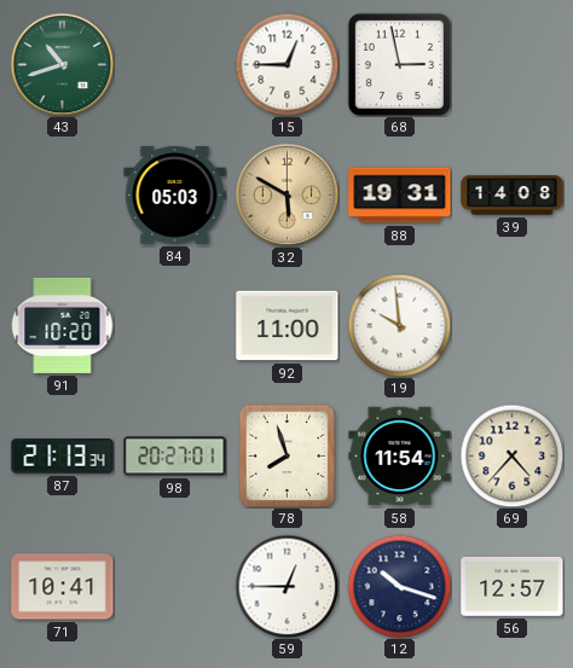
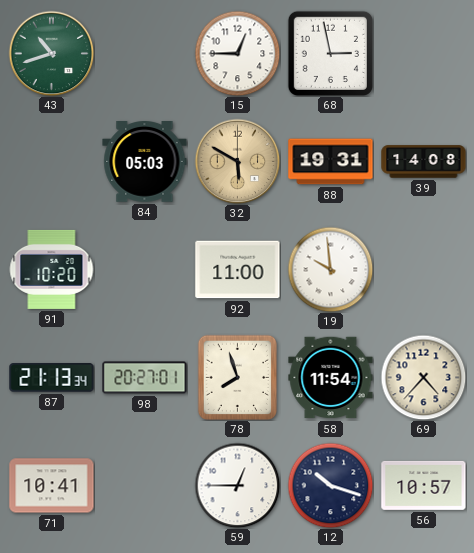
56: 12:57 -> 10:57 (424, 485)
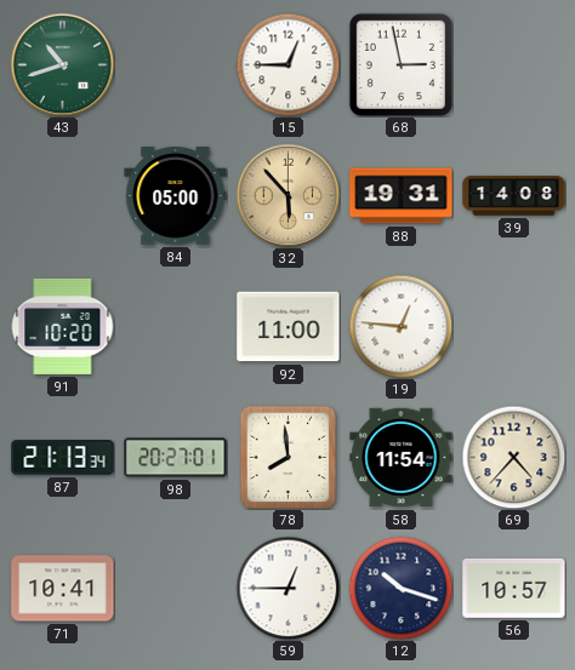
84: 05:03 -> 05:00 (176, 196)
32: 5:50 -> 5:53 (287, 195)
19: 9:59 -> 12:46 (400, 326)
78: 7:57 -> 7:59 (287, 457)
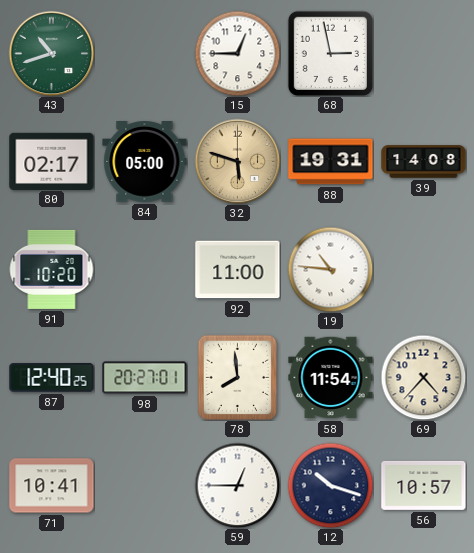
80: none -> 02:17 (52, 161)
32: 5:53 -> 5:48 (237, 161)
19: 12:46 -> 10:46 (330, 269)
87: 21:13 -> 12:40 (52, 378)
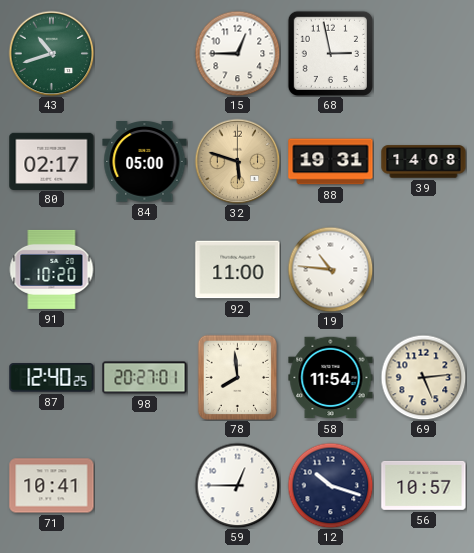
69: 4:37 -> 5:14 (423, 377)
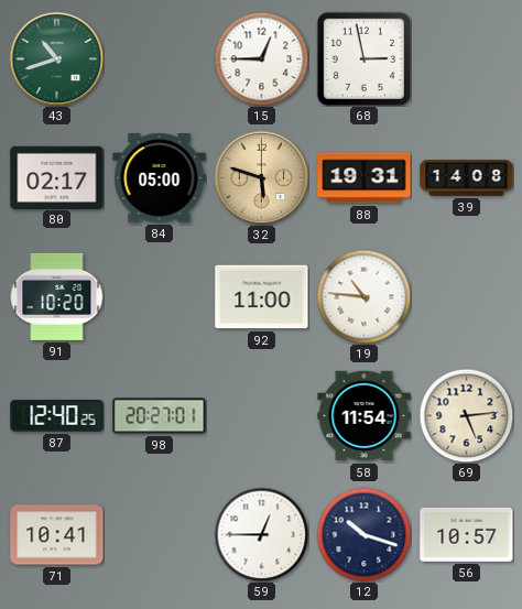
78: 7:59 -> none (237, 377)
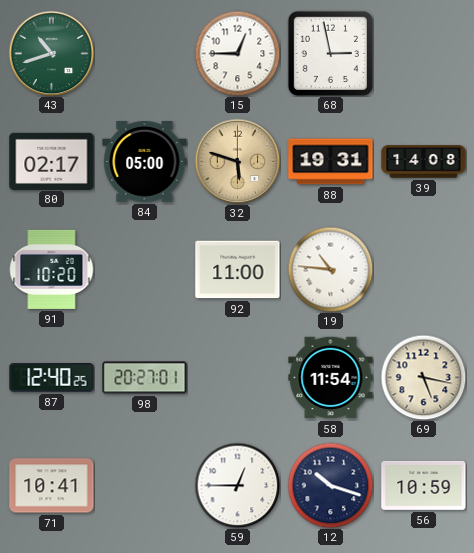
69: 5:14 -> 5:17 (423, 377)
56: 10:57 -> 10:59 (424, 485)
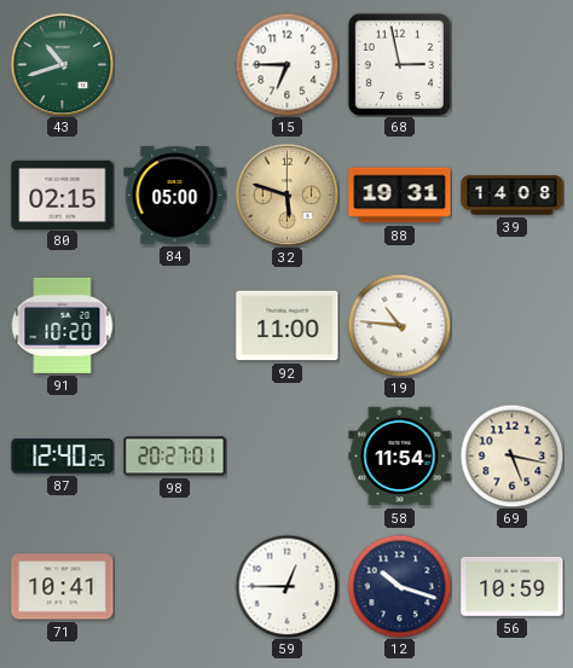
15: 12:45 -> 6:45 (286, 64)
80: 02:17 -> 02:15 (63, 194)
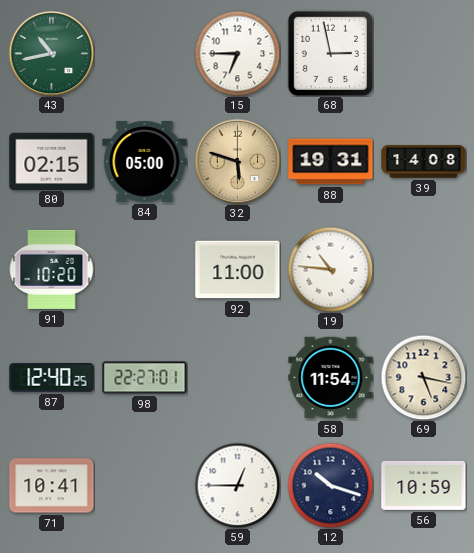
43: 10:42 -> 10:43 (51, 53)
98: 20:27 -> 22:27 (145, 378)
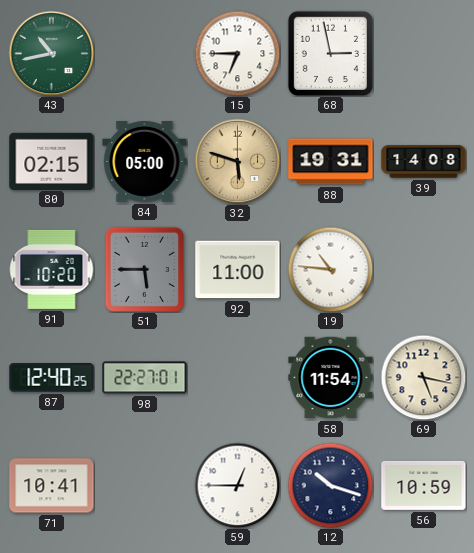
51: none -> 5:45 (144, 269)
